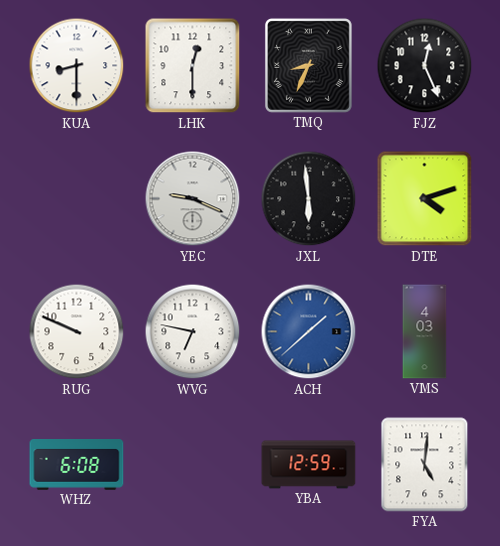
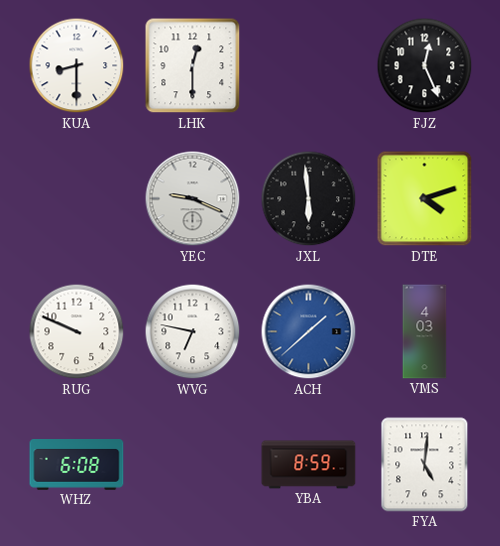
TMQ: 8:34 -> none (308, 65)
YBA: 12:59 -> 8:59 (309, 465)
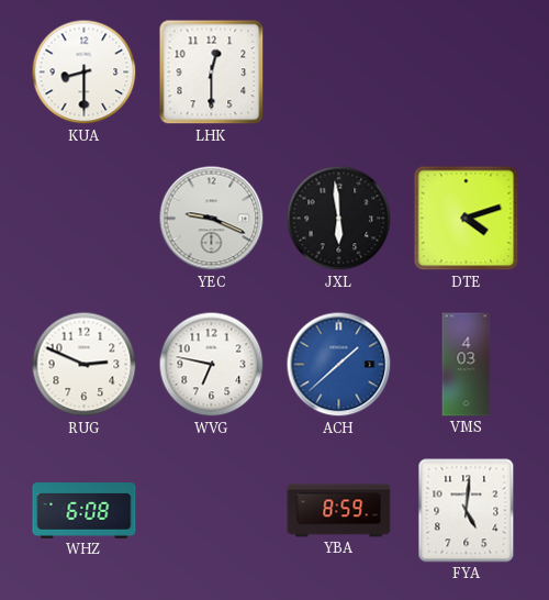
FJZ: 12:26 -> none (425, 66)
RUG: 9:49 -> 2:49 (85, 365)
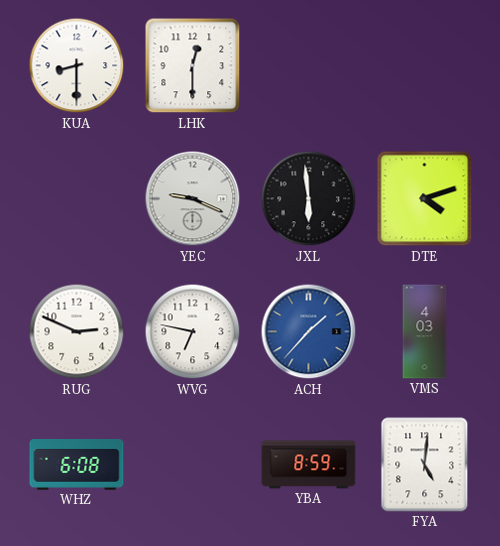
ACH: 1:38 -> 1:37 (309, 332)
